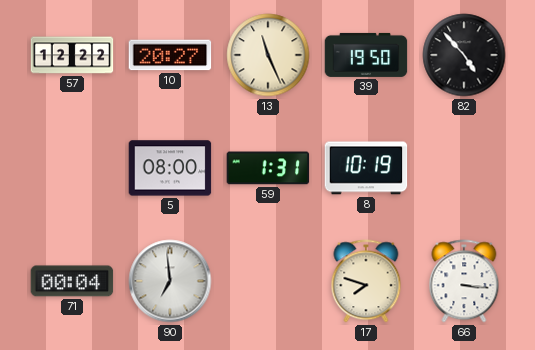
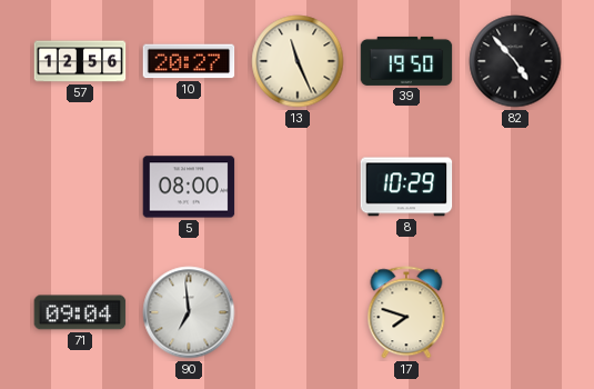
57: 12:22 -> 12:56 (80, 61)
59: 1:31 -> none (268, 168)
8: 10:19 -> 10:29 (406, 187)
71: 00:04 -> 09:04 (80, 312)
66: 3:16 -> none (464, 281)
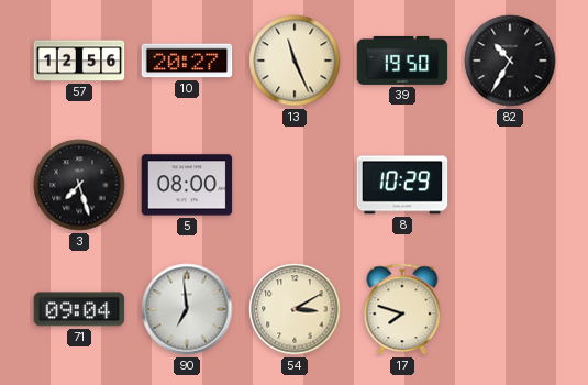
82: 4:53 -> 10:35 (510, 61)
3: none -> 7:27 (79, 185)
54: none -> 3:10 (295, 309)
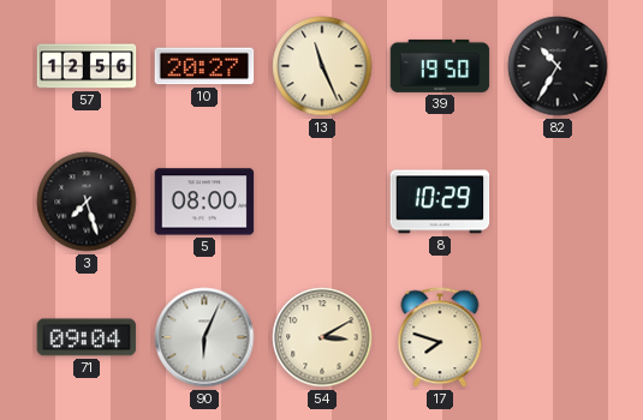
90: 6:59 -> 6:04 (204, 337)
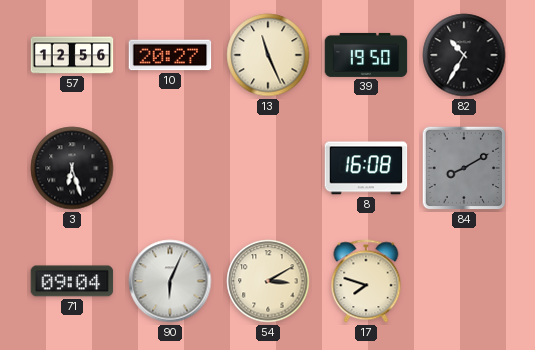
3: 7:27 -> 6:27 (72, 168)
5: 08:00 -> none (204, 202)
8: 10:29 -> 16:08 (366, 168)
84: none -> 8:10 (464, 168)
